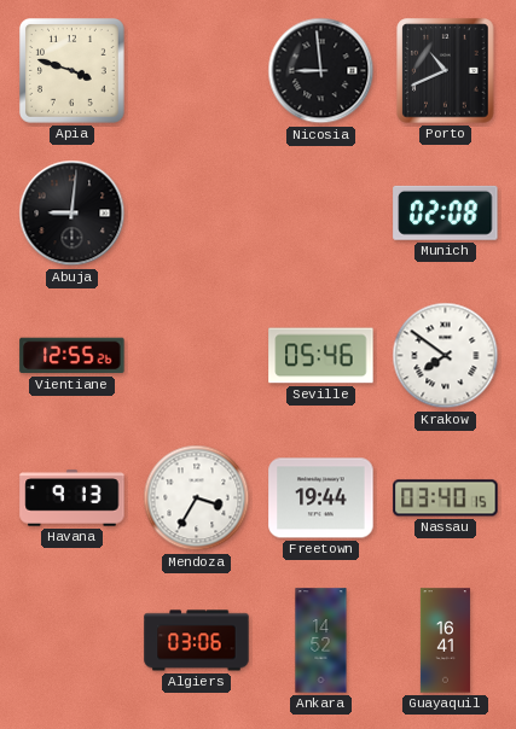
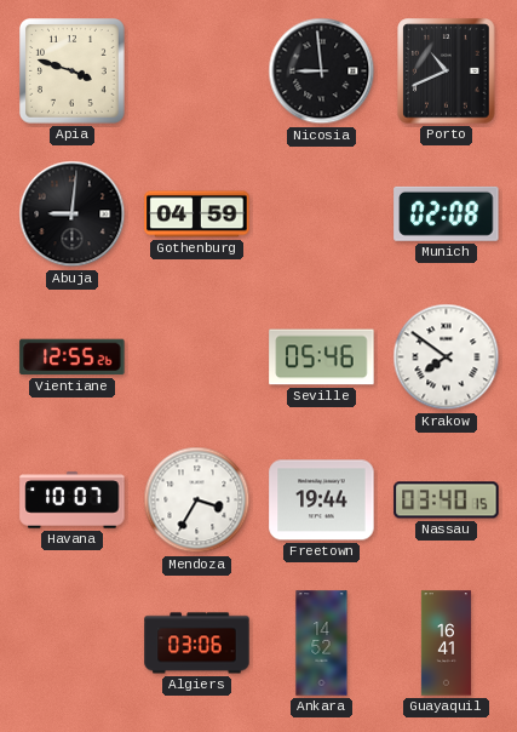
Gothenburg: none -> 04:59 (197, 215)
Havana: 9:13 -> 10:07 (73, 501)
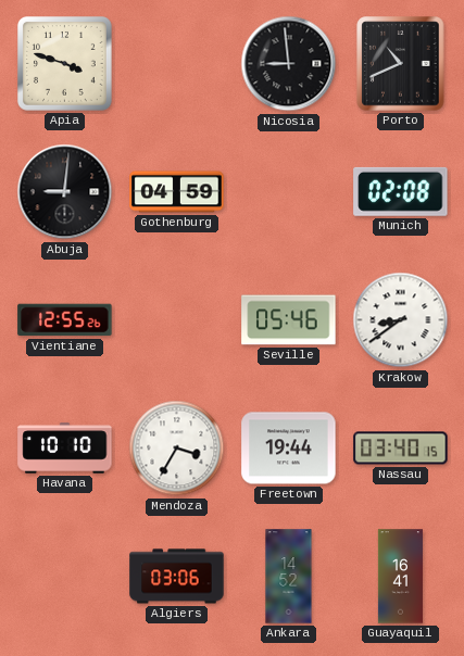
Krakow: 7:51 -> 8:39 (401, 320)
Havana: 10:07 -> 10:10 (65, 449)
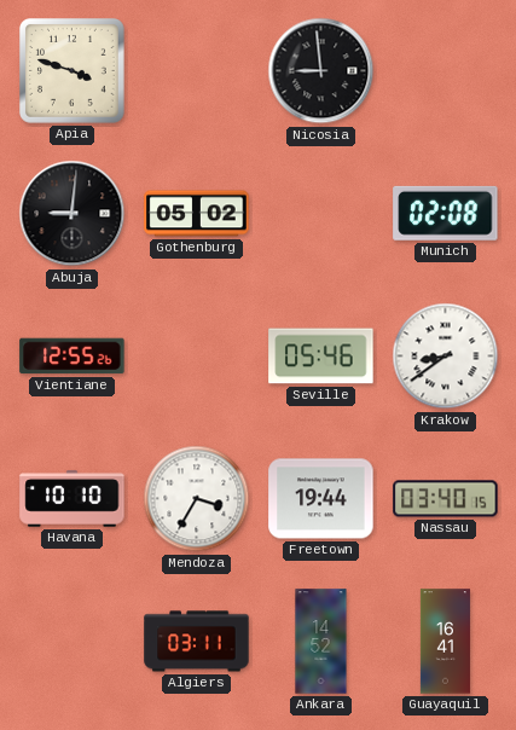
Porto: 10:41 -> none (401, 64)
Gothenburg: 04:59 -> 05:02 (197, 214)
Algiers: 03:06 -> 03:11 (197, 642)
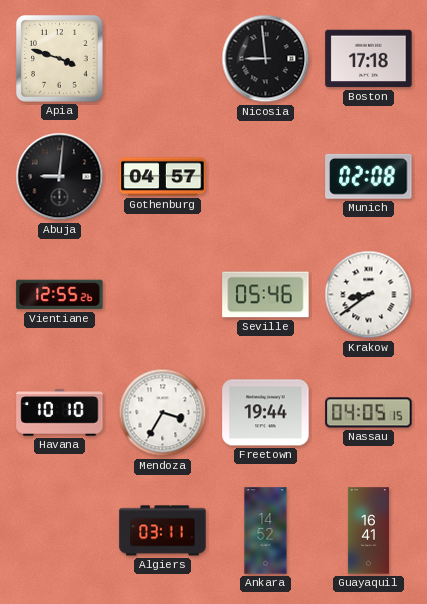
Boston: none -> 17:18 (369, 59)
Gothenburg: 05:02 -> 04:57 (163, 177)
Nassau: 03:40 -> 04:05 (369, 413)
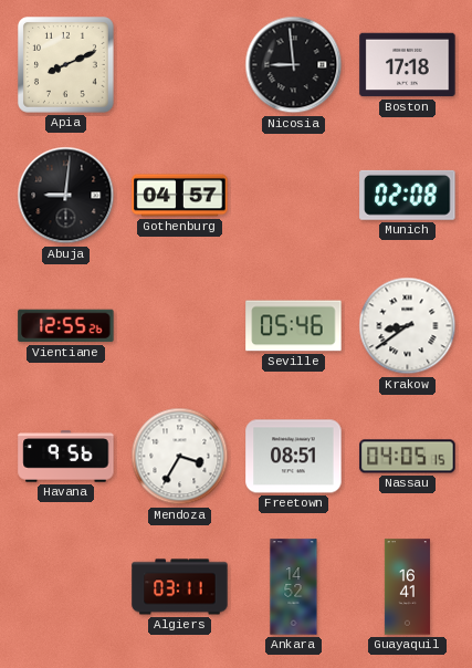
Apia: 3:48 -> 8:11 (66, 65)
Havana: 10:10 -> 9:56 (66, 457)
Freetown: 19:44 -> 08:51 (294, 457)
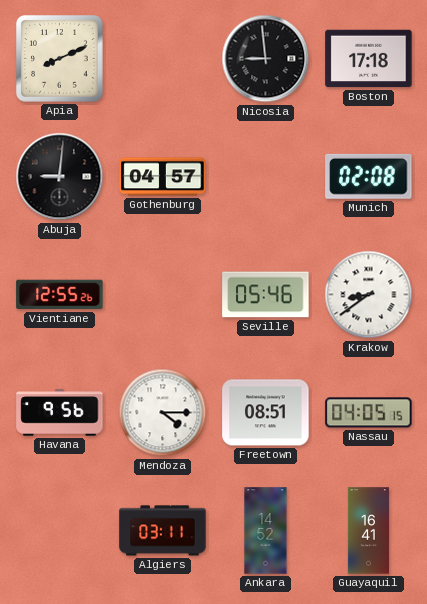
Mendoza: 3:35 -> 4:15 (163, 413)
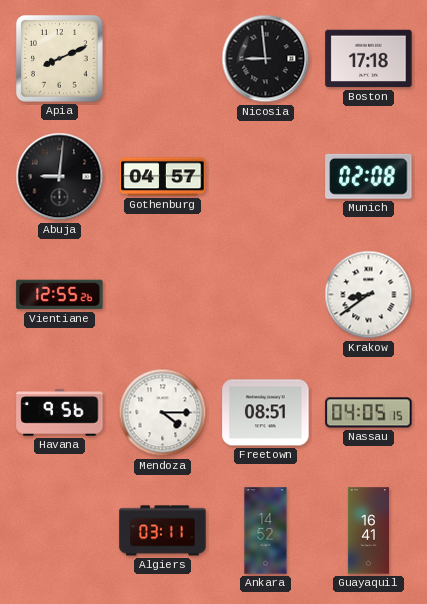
Seville: 05:46 -> none (266, 295)
